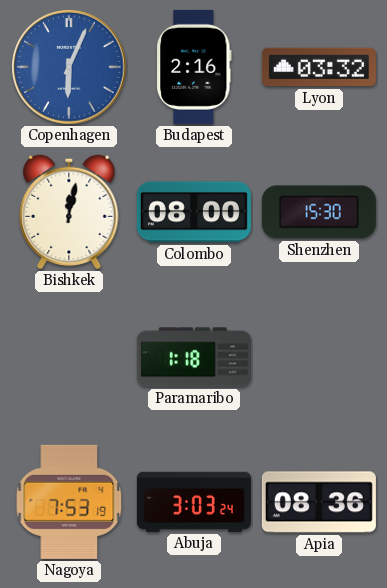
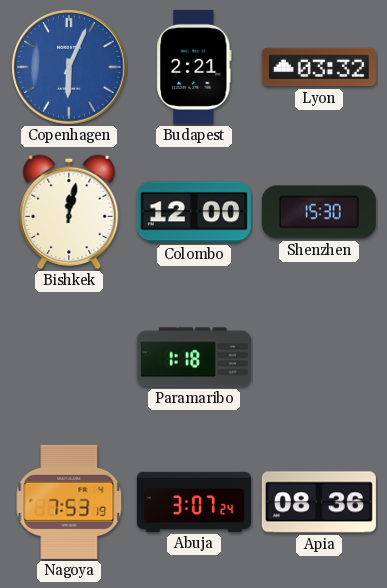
Budapest: 2:16 -> 2:21 (194, 67)
Colombo: 08:00 -> 12:00 (194, 212)
Abuja: 3:03 -> 3:07 (194, 502)
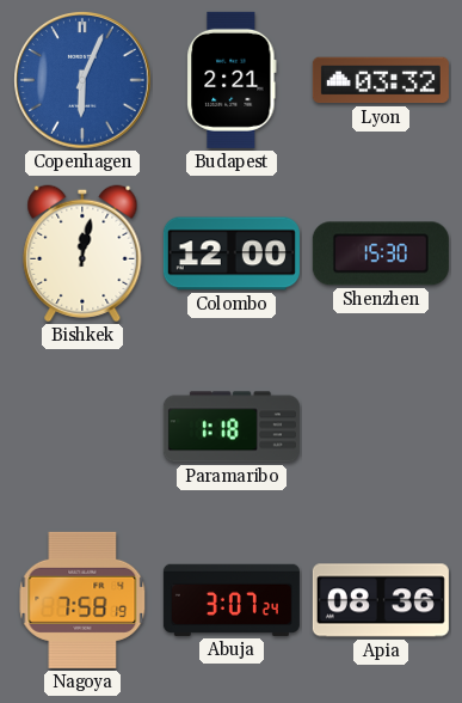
Nagoya: 7:53 -> 7:58 (82, 600)
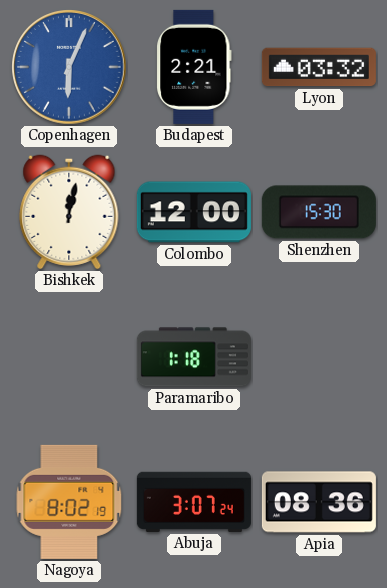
Nagoya: 7:58 -> 8:02 (69, 502)
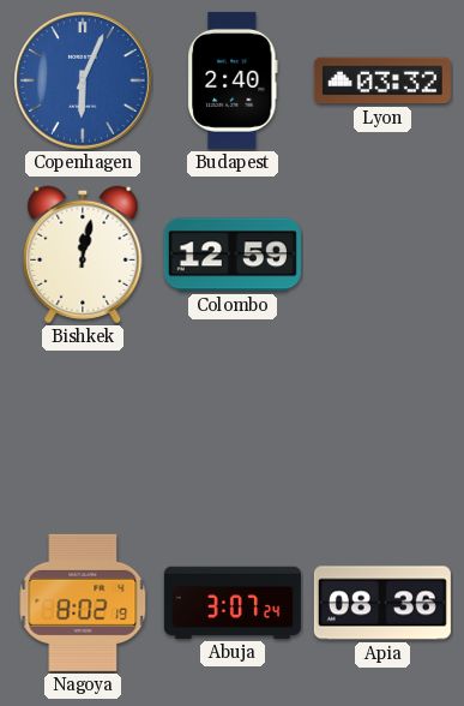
Budapest: 2:21 -> 2:40 (233, 80)
Colombo: 12:00 -> 12:59 (233, 255)
Shenzhen: 15:30 -> none (319, 212)
Paramaribo: 1:18 -> none (194, 357)
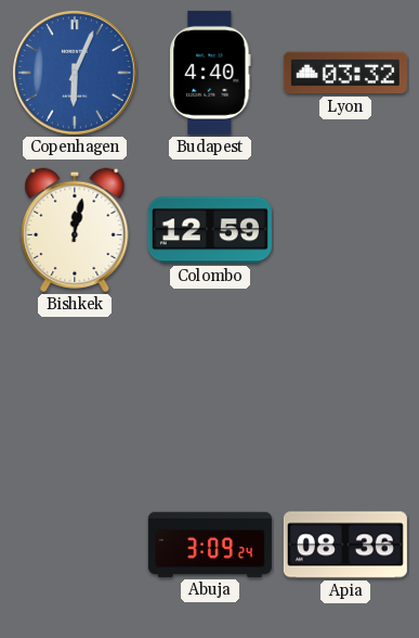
Budapest: 2:40 -> 4:40 (210, 73)
Nagoya: 8:02 -> none (83, 603)
Abuja: 3:07 -> 3:09 (210, 545)
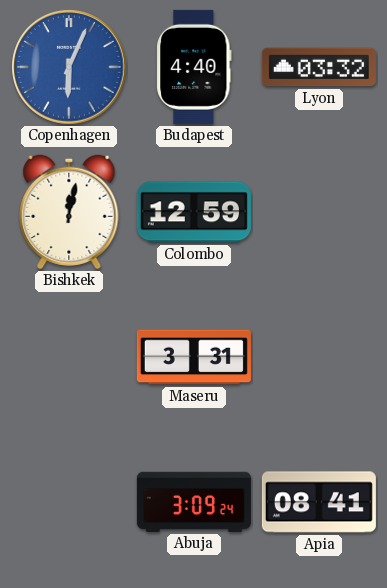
Maseru: none -> 3:31 (194, 357)
Apia: 08:36 -> 08:41 (319, 502)
